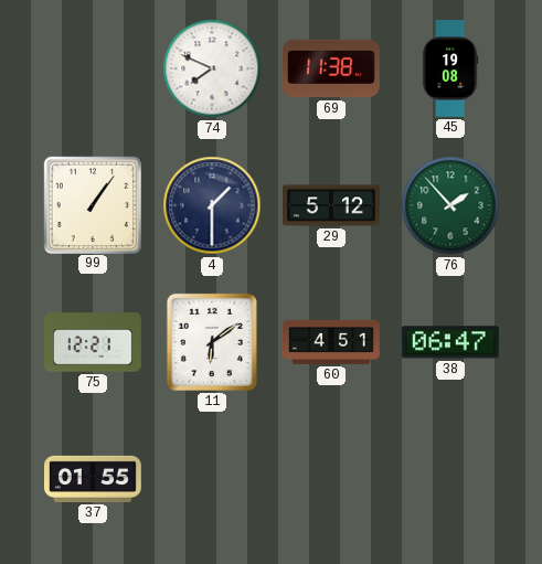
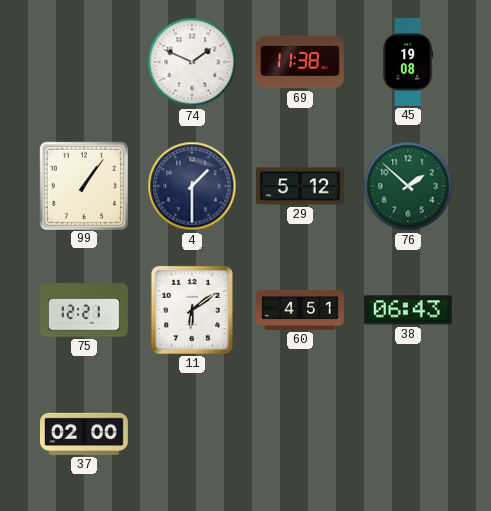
74: 7:49 -> 1:49 (192, 62)
76: 1:53 -> 1:52 (408, 186)
38: 06:47 -> 06:43 (408, 310)
37: 01:55 -> 02:00 (85, 434)
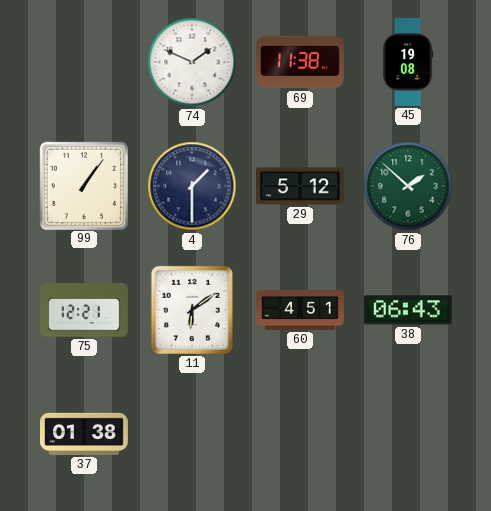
37: 02:00 -> 01:38 (85, 434)
